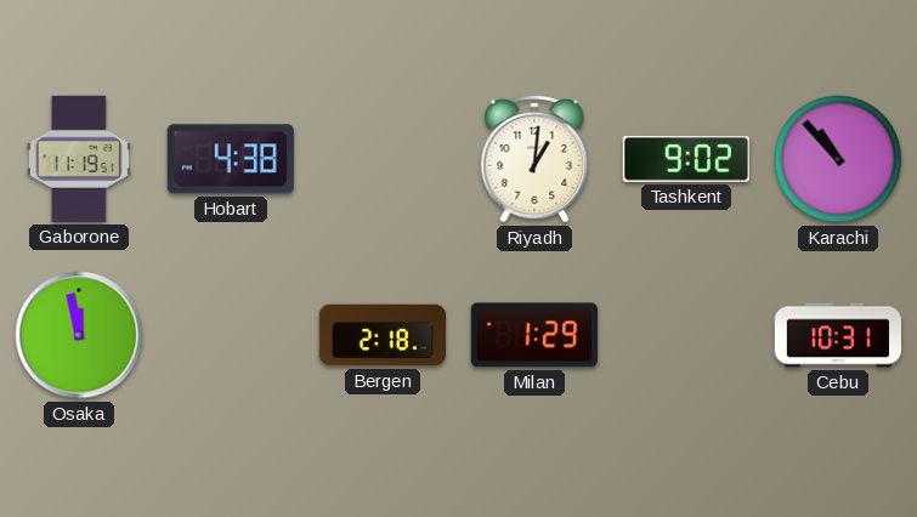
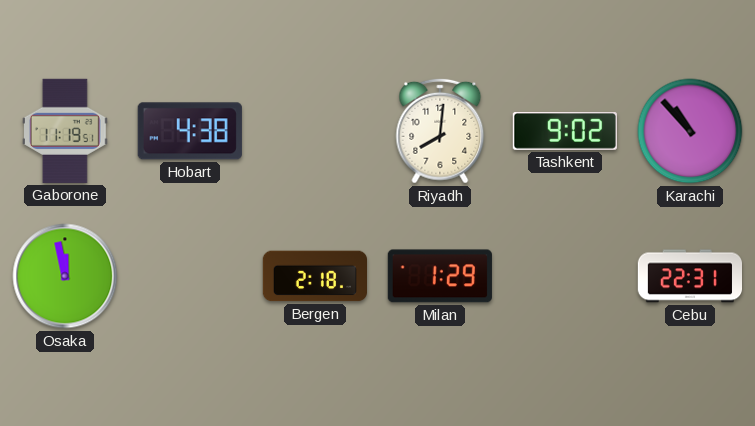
Riyadh: 1:01 -> 8:01 (440, 131)
Cebu: 10:31 -> 22:31 (689, 276)
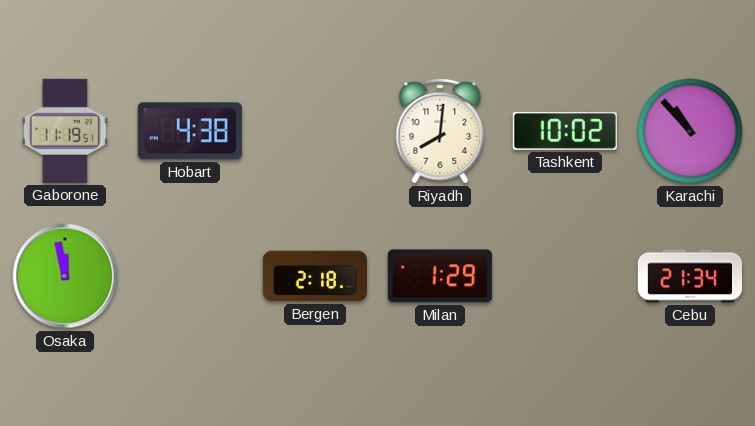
Tashkent: 9:02 -> 10:02 (565, 132)
Cebu: 22:31 -> 21:34 (689, 276)
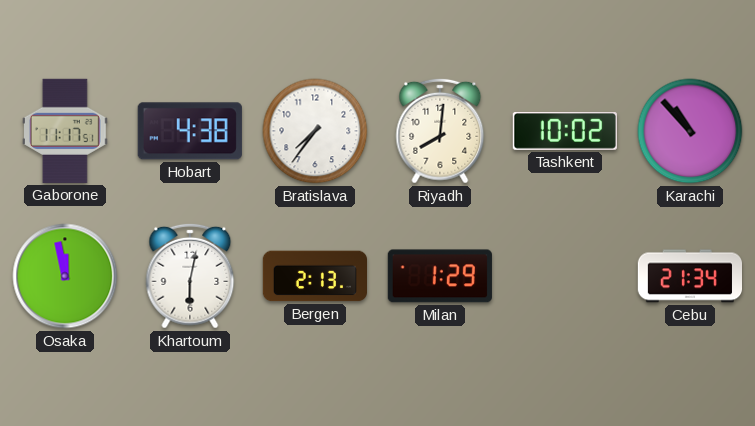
Gaborone: 11:19 -> 11:17 (65, 131)
Bratislava: none -> 7:36 (315, 131)
Khartoum: none -> 6:02 (190, 276)
Bergen: 2:18 -> 2:13 (314, 276)
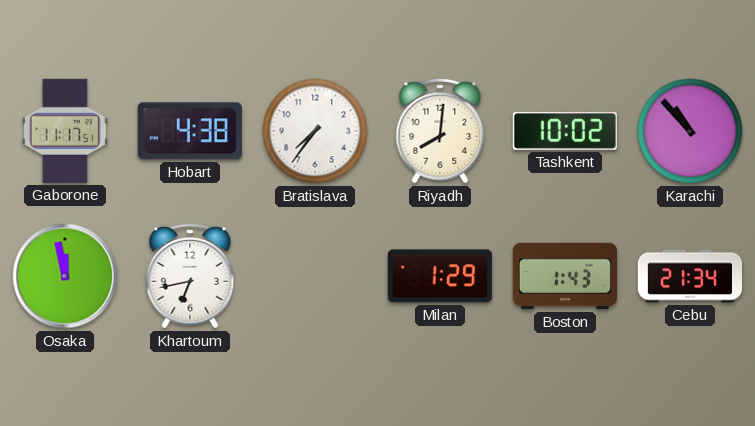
Khartoum: 6:02 -> 6:43 (190, 276)
Bergen: 2:13 -> none (314, 276)
Boston: none -> 1:43 (565, 276)
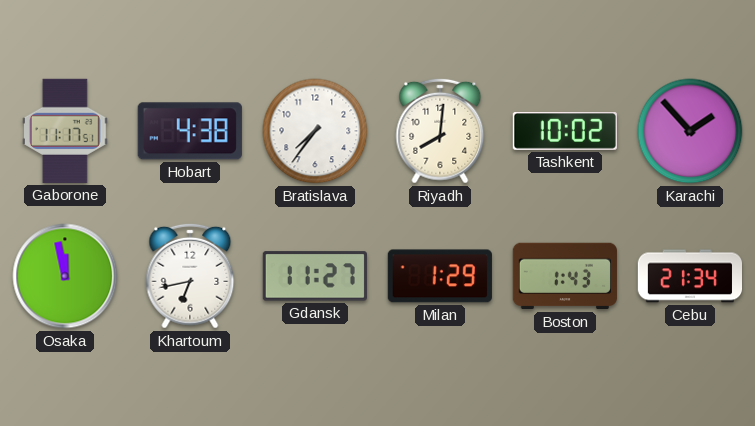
Karachi: 10:53 -> 1:53 (690, 131)
Gdansk: none -> 11:27 (315, 276)
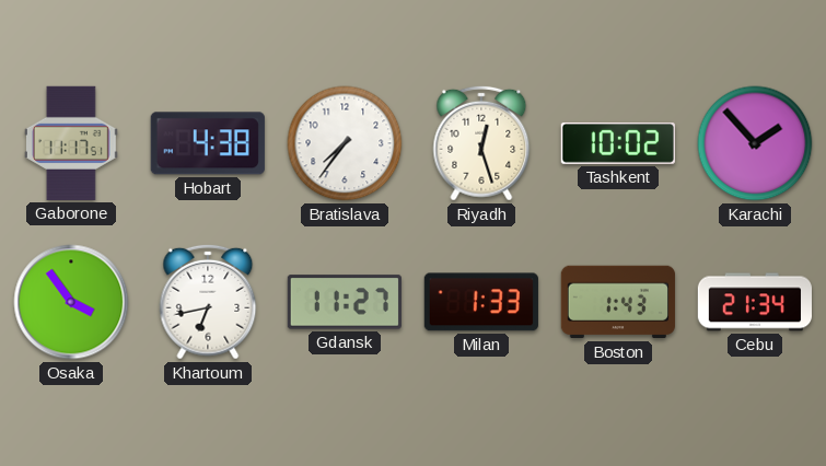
Riyadh: 8:01 -> 12:27 (481, 143)
Osaka: 11:58 -> 3:54 (71, 302)
Milan: 1:29 -> 1:33 (481, 302)
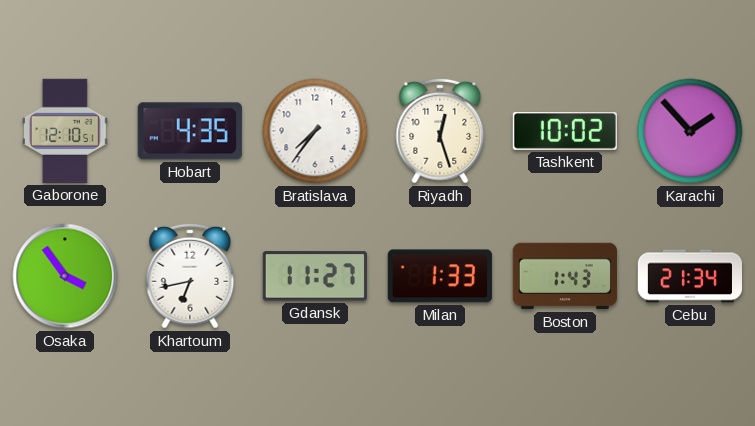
Gaborone: 11:17 -> 12:10 (65, 131)
Hobart: 4:38 -> 4:35 (190, 131)
